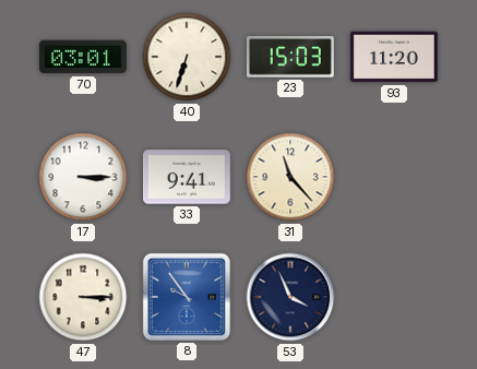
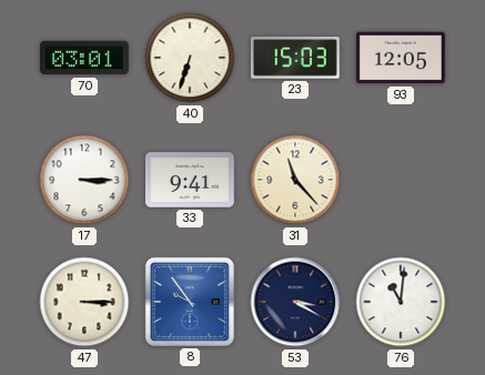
93: 11:20 -> 12:05 (401, 58)
53: 3:56 -> 3:20 (295, 302)
76: none -> 11:01 (401, 302)
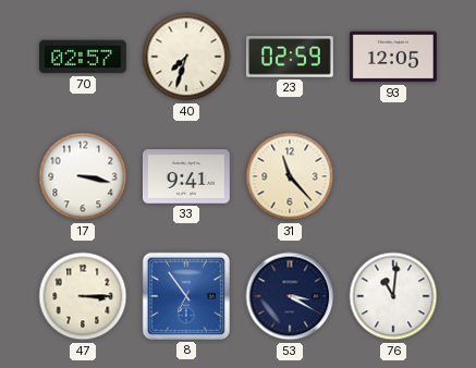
70: 03:01 -> 02:57 (84, 57)
40: 6:33 -> 7:33 (186, 57)
23: 15:03 -> 02:59 (290, 57)
17: 3:15 -> 3:17 (83, 176)
8: 9:54 -> 6:54 (186, 296)
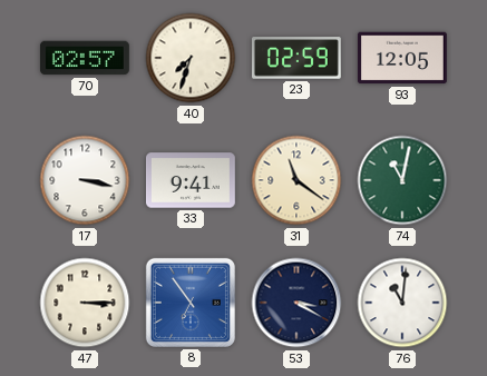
31: 11:23 -> 11:21 (296, 180)
74: none -> 11:02 (402, 180)
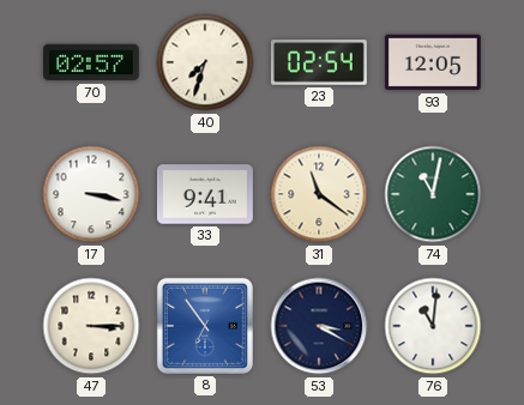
23: 02:59 -> 02:54 (319, 62)
